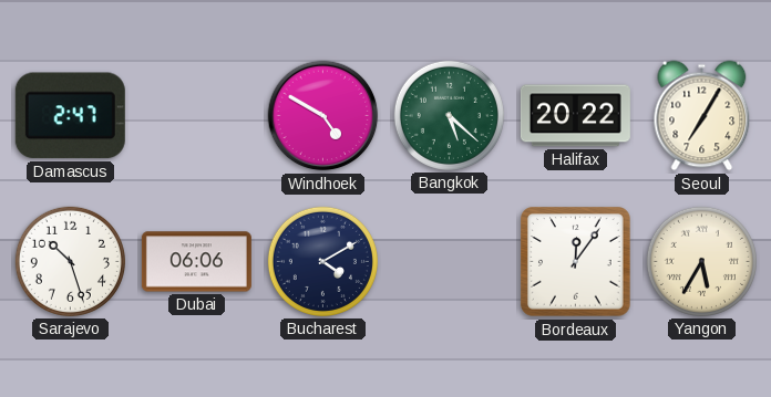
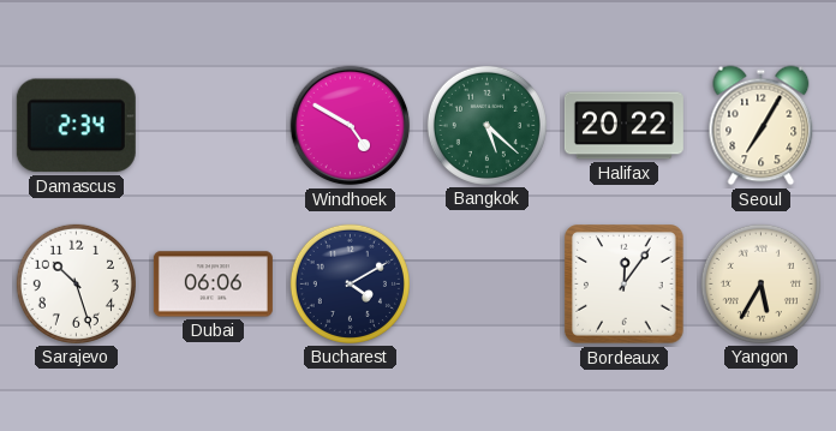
Damascus: 2:47 -> 2:34 (76, 126)
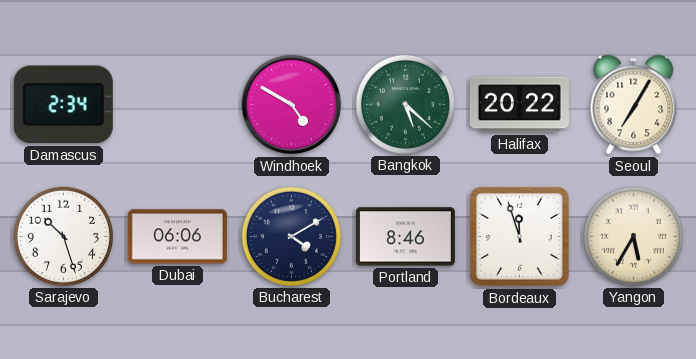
Portland: none -> 8:46 (405, 237)
Bordeaux: 12:06 -> 11:57 (520, 237)
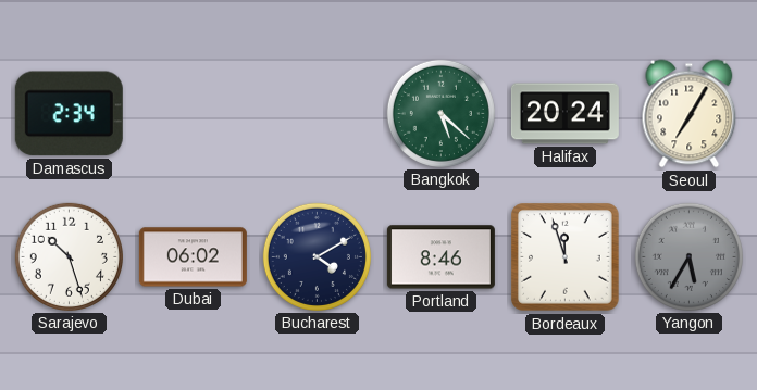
Windhoek: 4:50 -> none (292, 105)
Halifax: 20:22 -> 20:24 (564, 114)
Dubai: 06:06 -> 06:02 (193, 257)
Yangon dial: cream -> grey (688, 256)
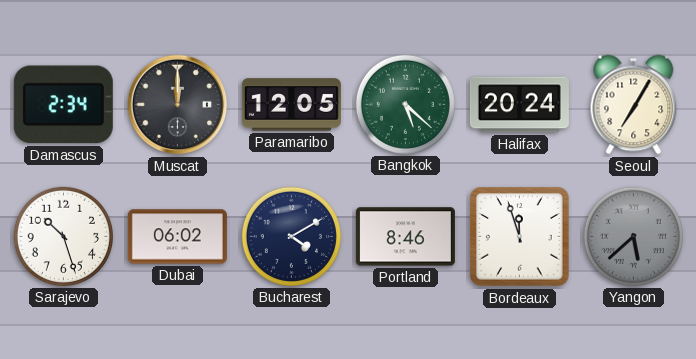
Muscat: none -> 12:00 (178, 105)
Paramaribo: none -> 12:05 (291, 105)
Yangon: 5:35 -> 5:38 (633, 236)
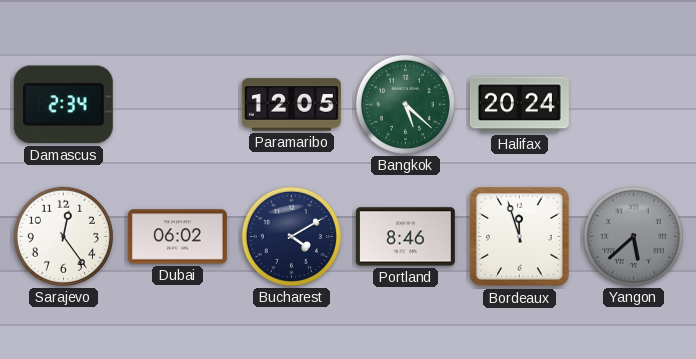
Muscat: 12:00 -> none (178, 105)
Seoul: 7:05 -> none (634, 105)
Sarajevo: 10:27 -> 12:24 (63, 236)
